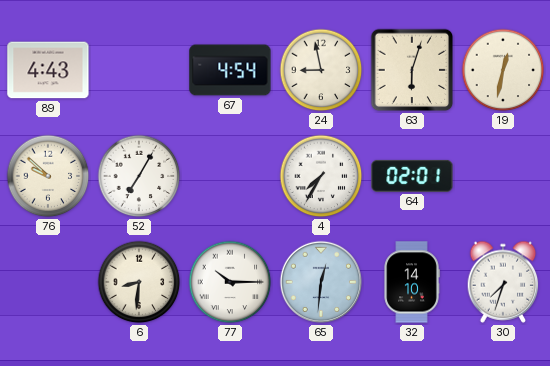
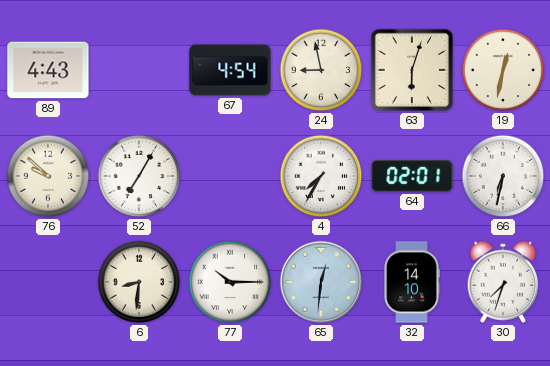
66: none -> 6:32 (503, 176)
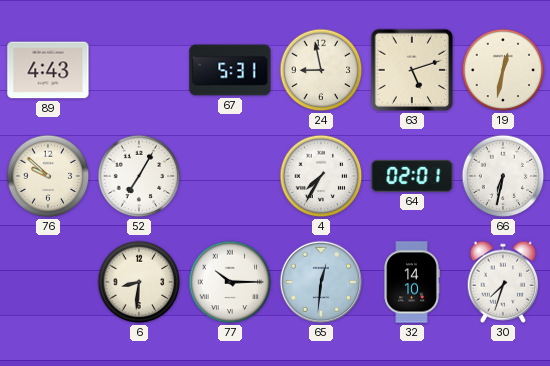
67: 4:54 -> 5:31 (230, 70)
63: 6:03 -> 5:12 (412, 70)
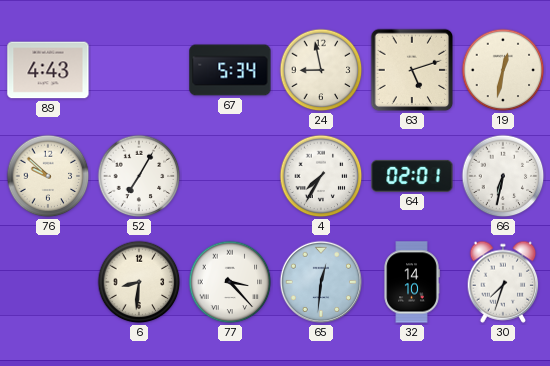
67: 5:31 -> 5:34 (230, 70)
77: 10:15 -> 3:23 (230, 282)
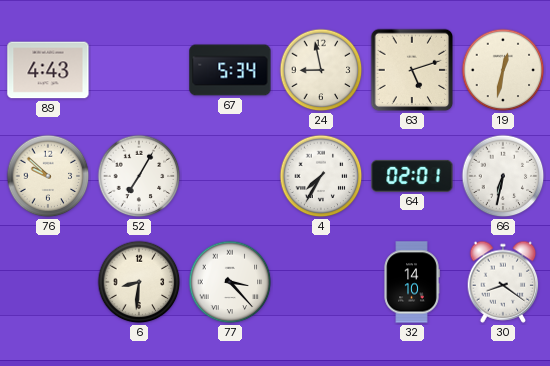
65: 12:31 -> none (321, 282)
30: 7:33 -> 8:21 (503, 282)
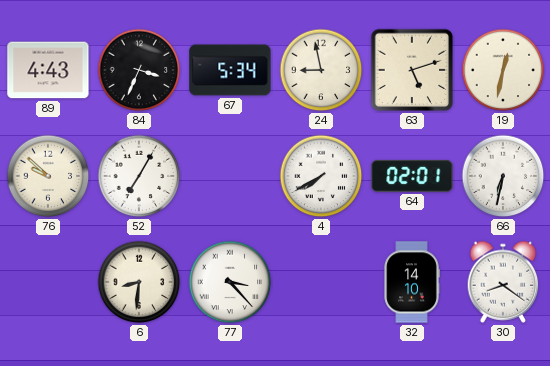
84: none -> 3:34 (139, 70)
4: 7:35 -> 7:40 (321, 176)
